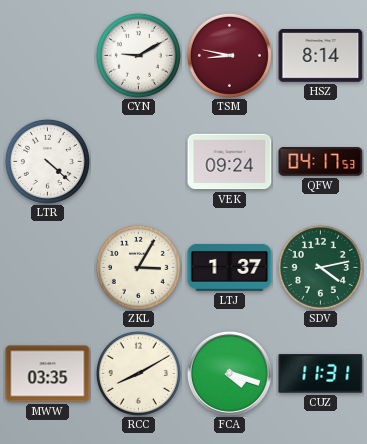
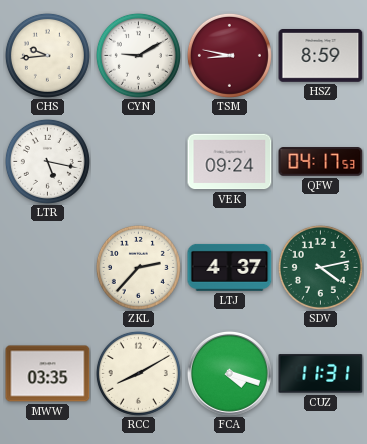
CHS: none -> 9:44 (47, 55)
HSZ: 8:14 -> 8:59 (321, 56)
LTR: 4:22 -> 5:17 (47, 161)
ZKL: 3:05 -> 2:37 (138, 267)
LTJ: 1:37 -> 4:37 (230, 267)
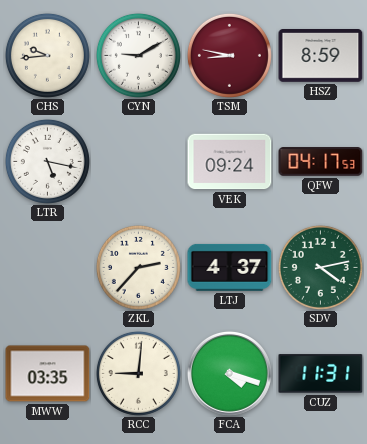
RCC: 8:10 -> 9:01 (138, 373)
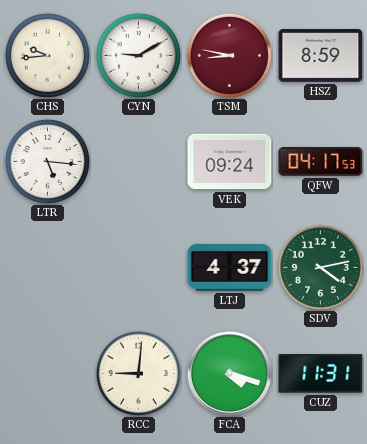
LTR: 5:17 -> 5:16 (47, 161)
ZKL: 2:37 -> none (138, 267)
MWW: 03:35 -> none (48, 374)
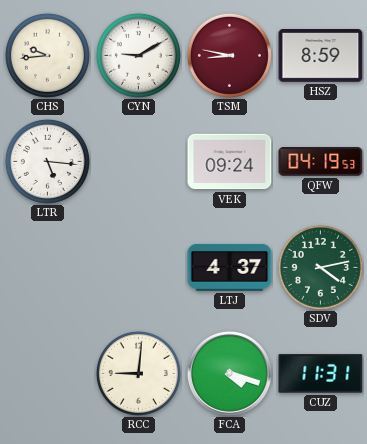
QFW: 04:17 -> 04:19 (321, 162)
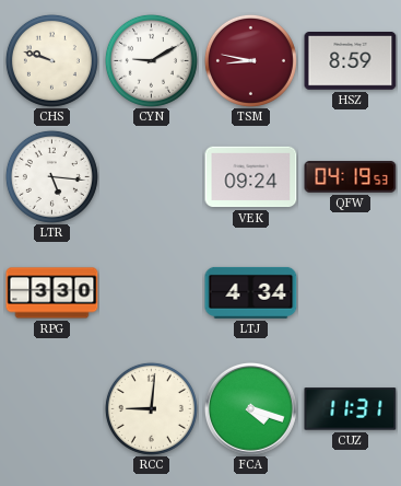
CHS: 9:44 -> 9:48 (51, 60)
RPG: none -> 3:30 (52, 293)
LTJ: 4:37 -> 4:34 (251, 292)
SDV: 4:13 -> none (320, 267)
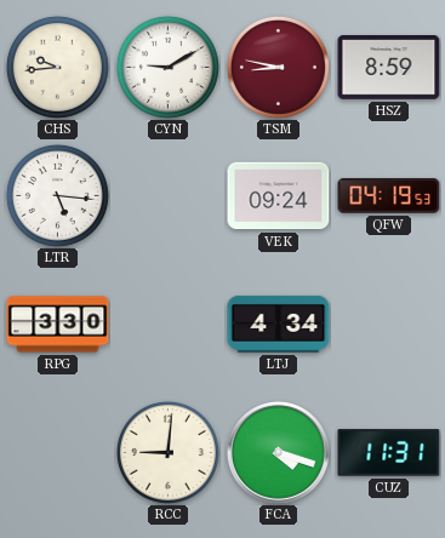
CHS: 9:48 -> 9:44 (57, 67)
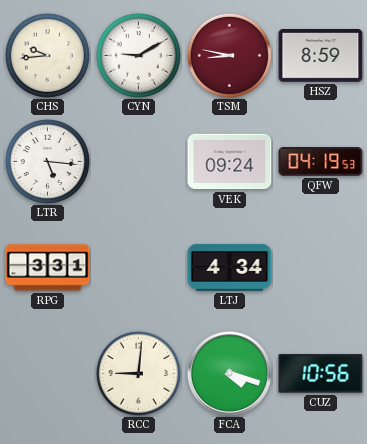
RPG: 3:30 -> 3:31 (48, 268)
CUZ: 11:31 -> 10:56 (321, 374)
